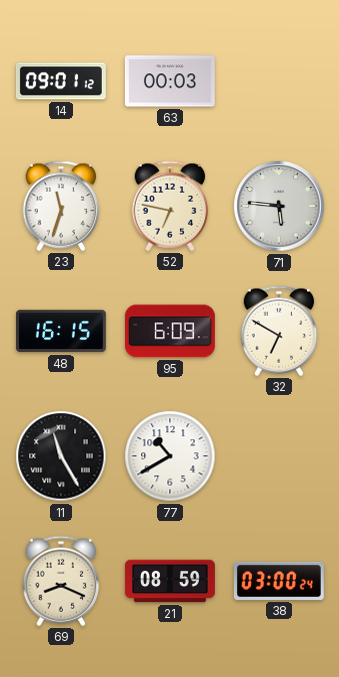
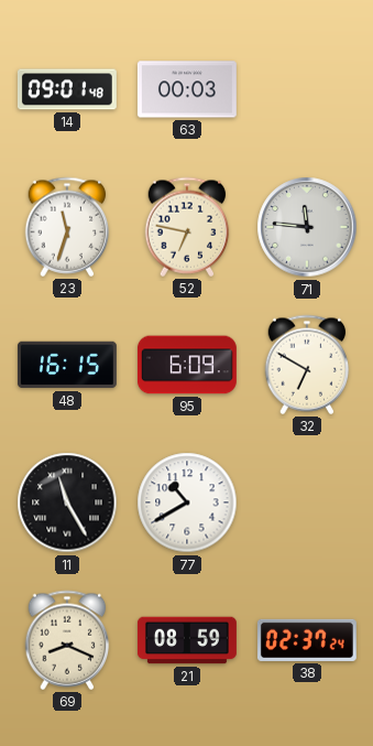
14: 09:01:12 -> 09:01:48 (67, 89)
71: 5:46 -> 11:46 (307, 227)
38: 03:00 -> 02:37 (307, 640)
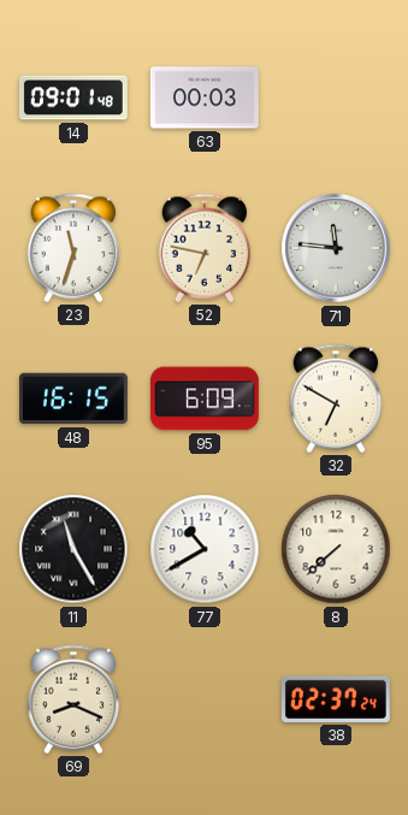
8: none -> 7:38 (336, 549)
21: 08:59 -> none (187, 640)
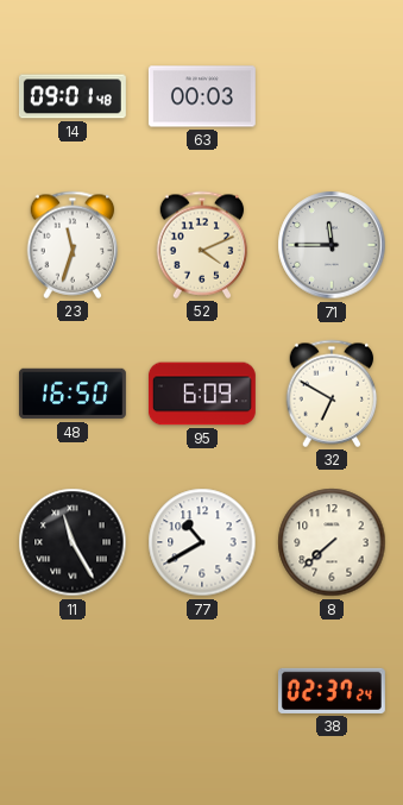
52: 6:47 -> 4:11 (202, 245)
71: 11:46 -> 11:45 (332, 245)
48: 16:15 -> 16:50 (73, 394)
69: 8:19 -> none (73, 699)
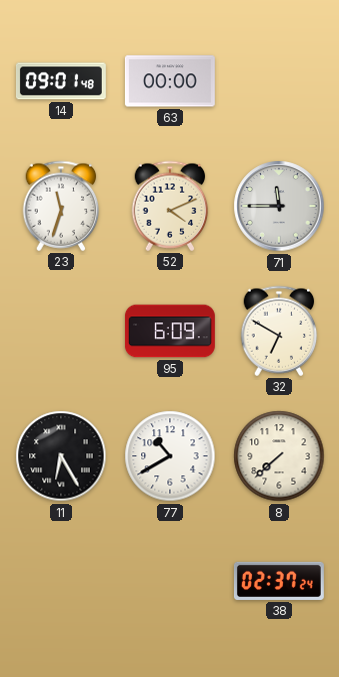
63: 00:03 -> 00:00 (170, 81)
48: 16:50 -> none (73, 394)
11: 11:25 -> 6:25 (61, 456)
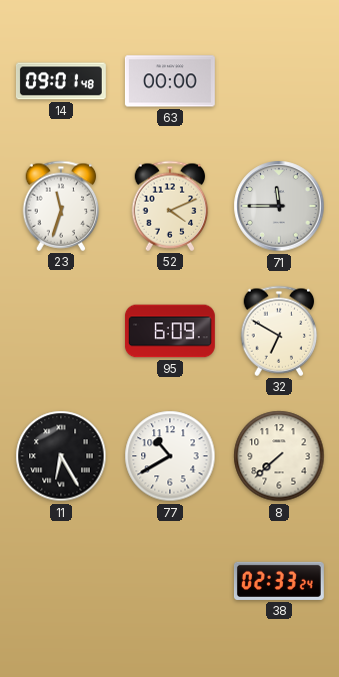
38: 02:37 -> 02:33 (279, 581)
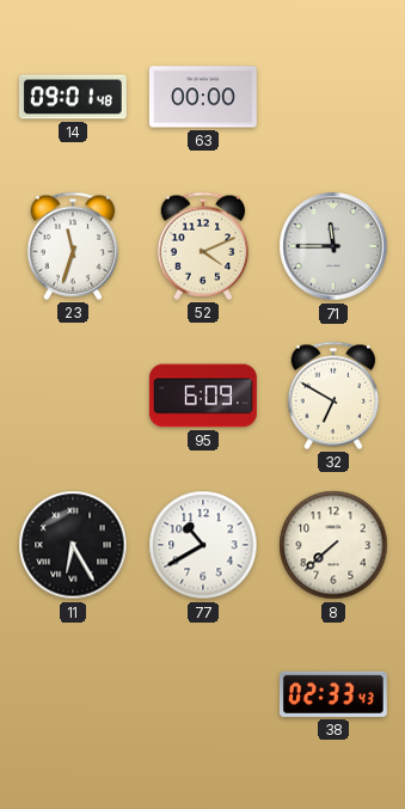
38: 02:33:24 -> 02:33:43 (333, 694)
